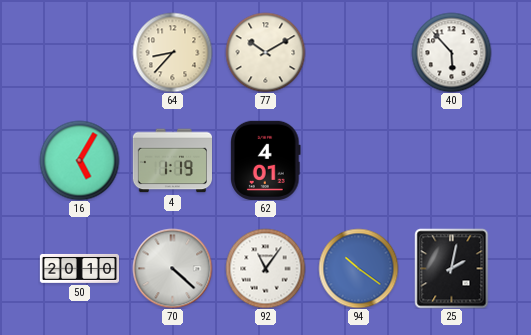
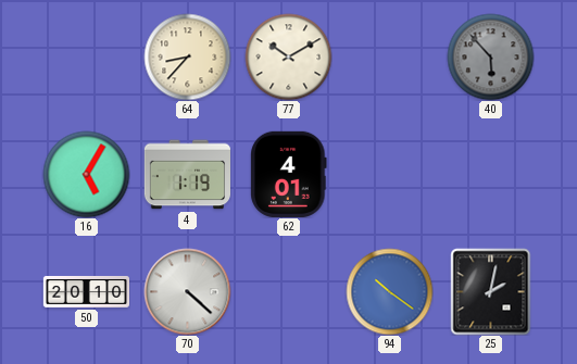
40 dial: white -> grey (490, 57)
92: 11:06 -> none (265, 268)
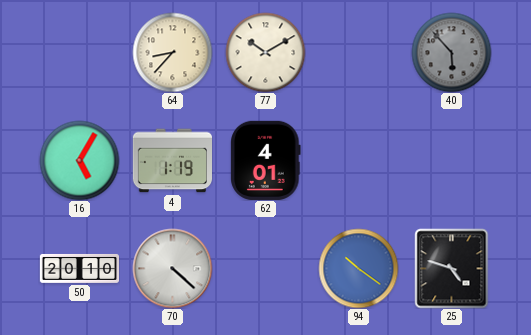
25: 2:02 -> 4:48 (452, 268)
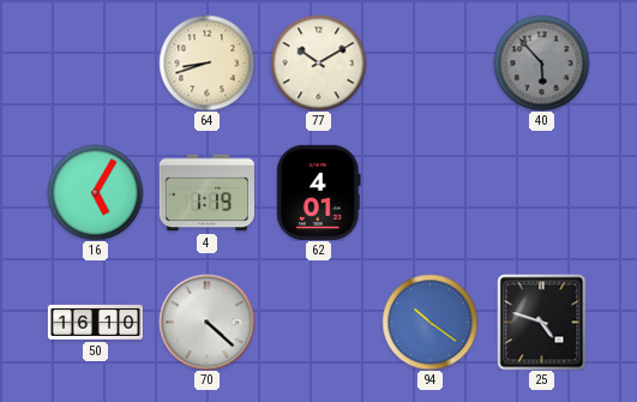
64: 8:37 -> 8:42 (206, 62)
50: 20:10 -> 16:10 (95, 322)
